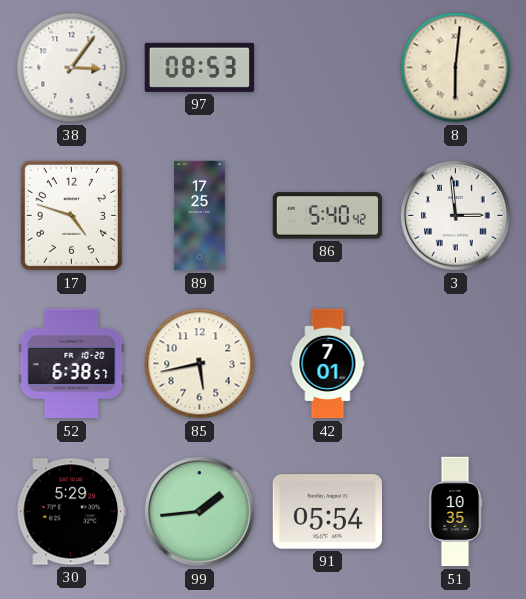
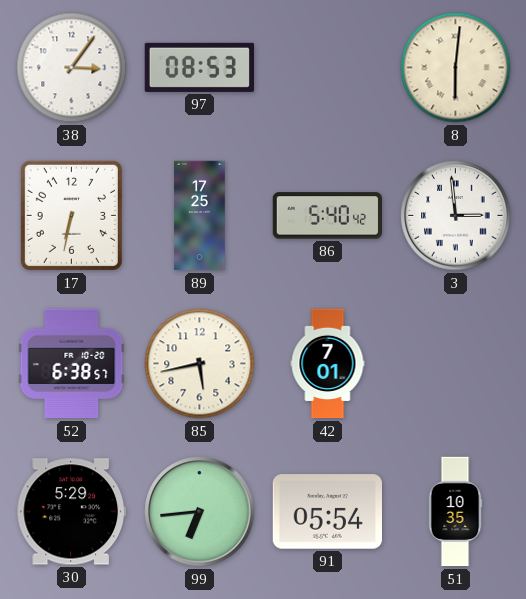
17: 4:48 -> 6:32 (71, 215)
99: 1:44 -> 6:44 (200, 512)
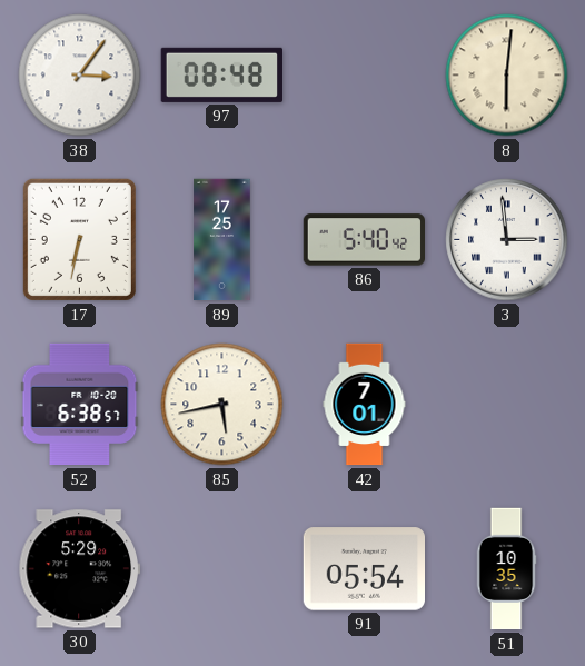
97: 08:53 -> 08:48 (221, 74)
99: 6:44 -> none (200, 512)
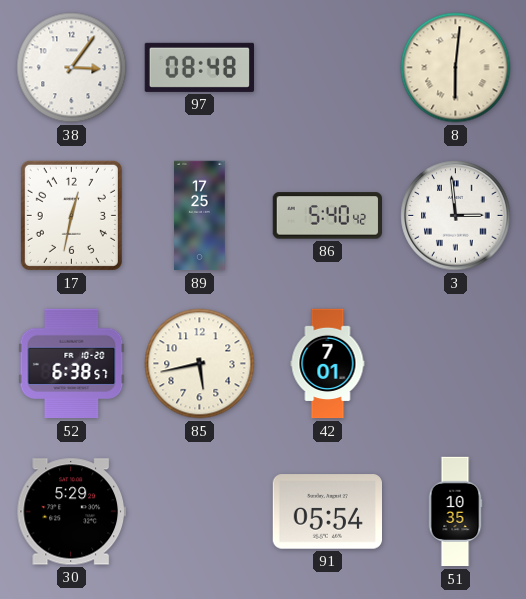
17: 6:32 -> 12:32 (71, 215)
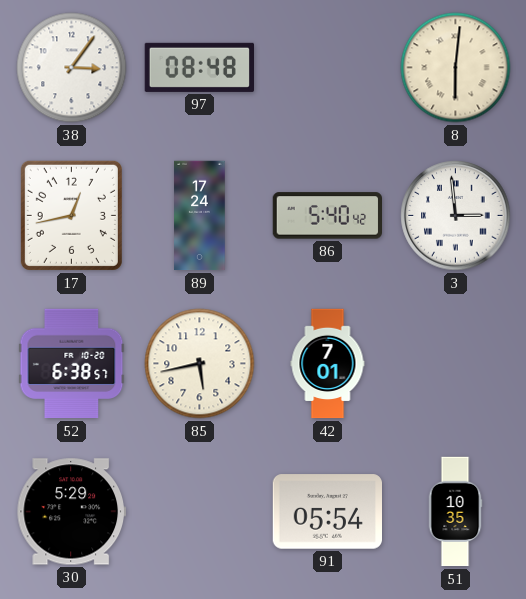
17: 12:32 -> 12:43 (71, 215)
89: 17:25 -> 17:24 (200, 216)
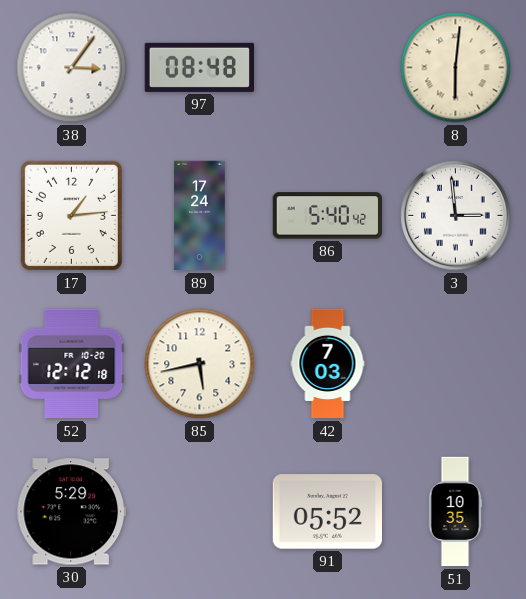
17: 12:43 -> 1:14 (71, 215)
52: 6:38 -> 12:12 (72, 364)
42: 7:01 -> 7:03 (328, 364)
91: 05:54 -> 05:52 (327, 512)
